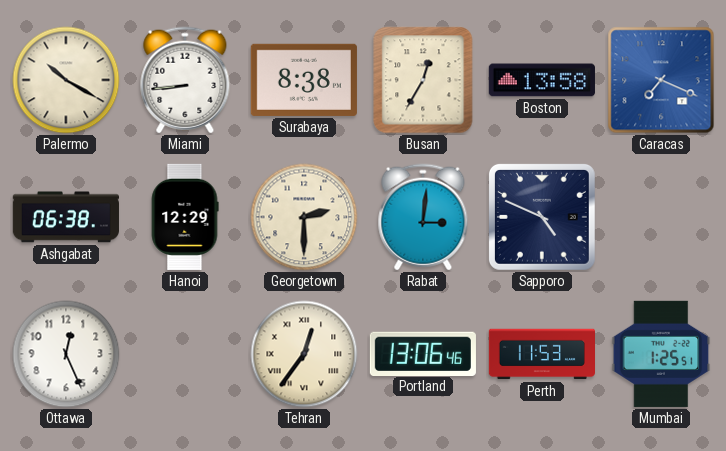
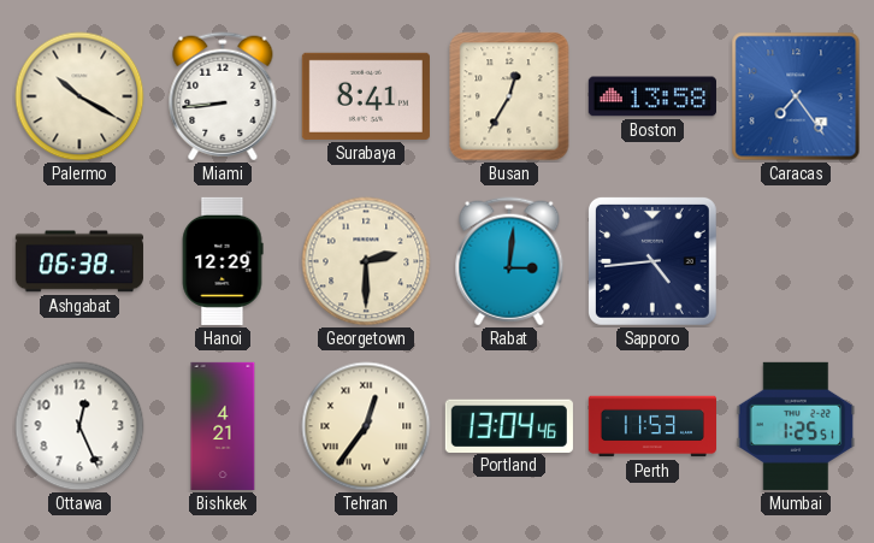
Surabaya: 8:38 -> 8:41 (366, 96)
Caracas: 7:19 -> 7:24 (796, 96)
Sapporo: 4:49 -> 4:44 (652, 261)
Bishkek: none -> 4:21 (223, 426)
Portland: 13:06 -> 13:04 (509, 425)
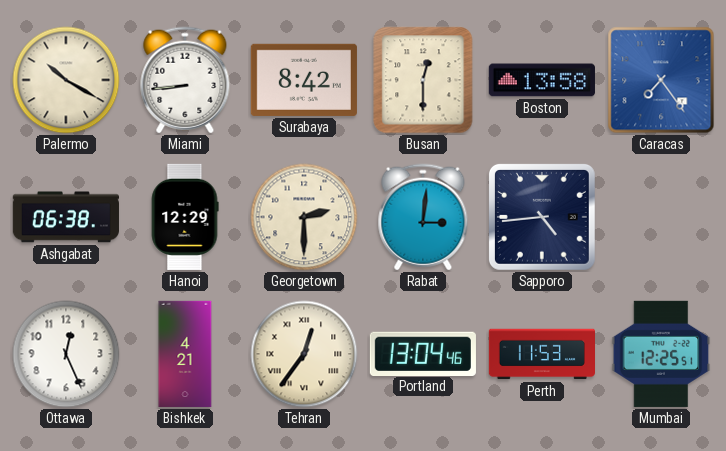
Surabaya: 8:41 -> 8:42 (304, 80)
Busan: 12:35 -> 12:30 (423, 80)
Mumbai: 1:25 -> 12:25 (661, 354)
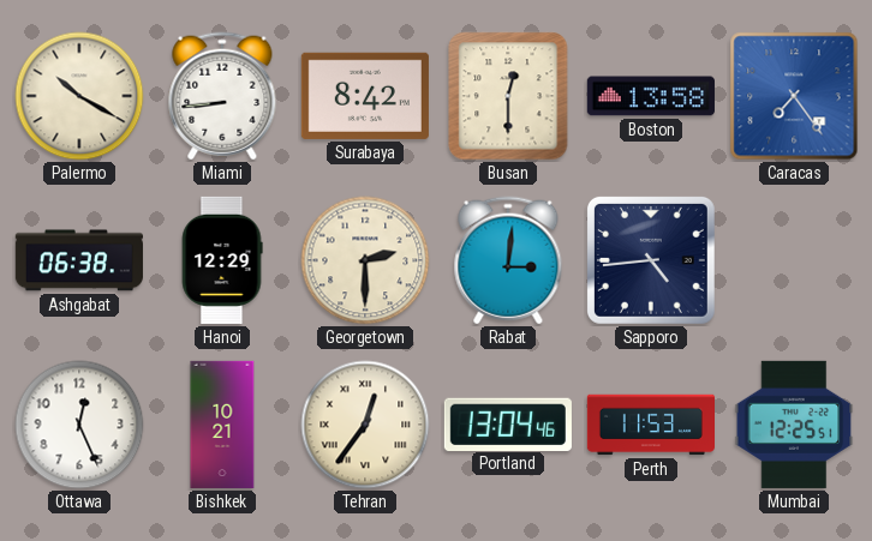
Bishkek: 4:21 -> 10:21 (222, 425)
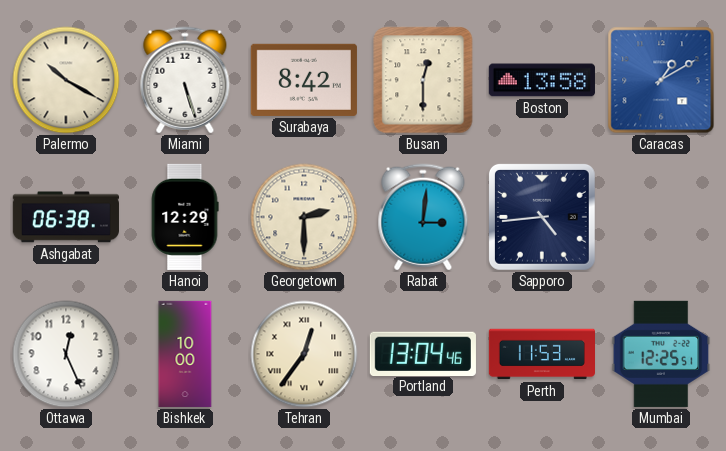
Miami: 8:44 -> 5:27 (185, 80)
Caracas: 7:24 -> 1:10 (661, 80)
Bishkek: 10:21 -> 10:00 (185, 354)
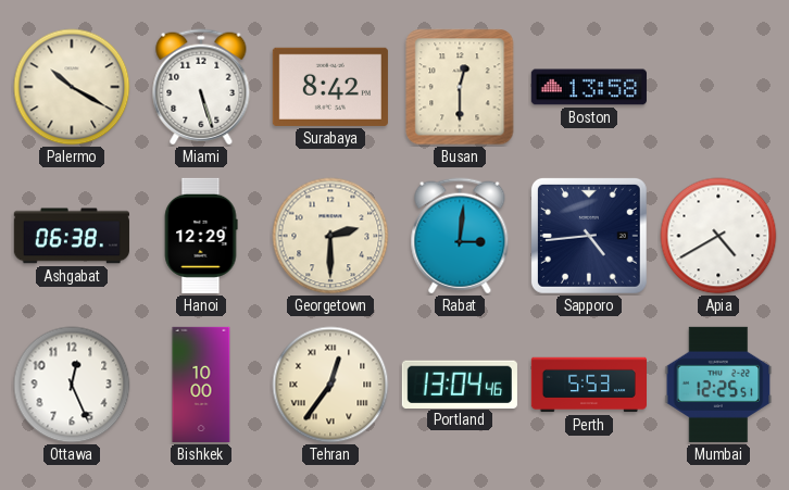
Caracas: 1:10 -> none (661, 80)
Apia: none -> 4:40 (718, 236)
Perth: 11:53 -> 5:53 (588, 385)
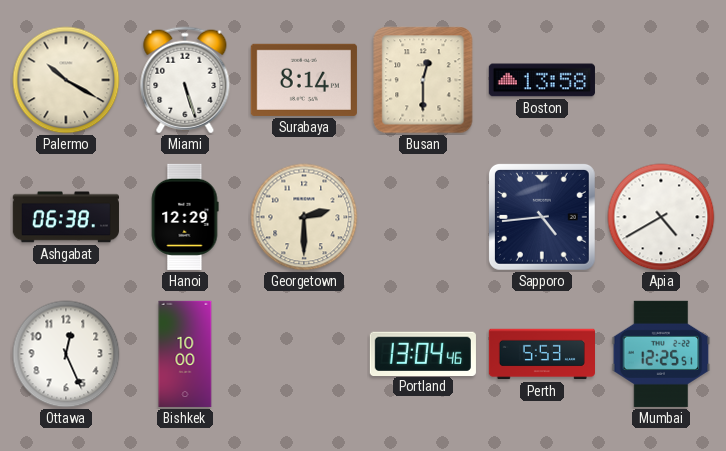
Surabaya: 8:42 -> 8:14 (304, 80)
Rabat: 3:01 -> none (460, 236)
Tehran: 12:36 -> none (330, 385)
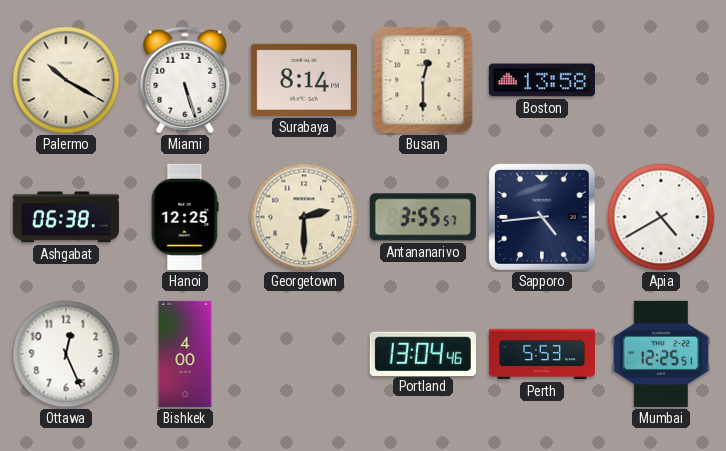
Hanoi: 12:29 -> 12:25 (185, 217)
Antananarivo: none -> 3:55 (423, 217)
Bishkek: 10:00 -> 4:00 (185, 354)
